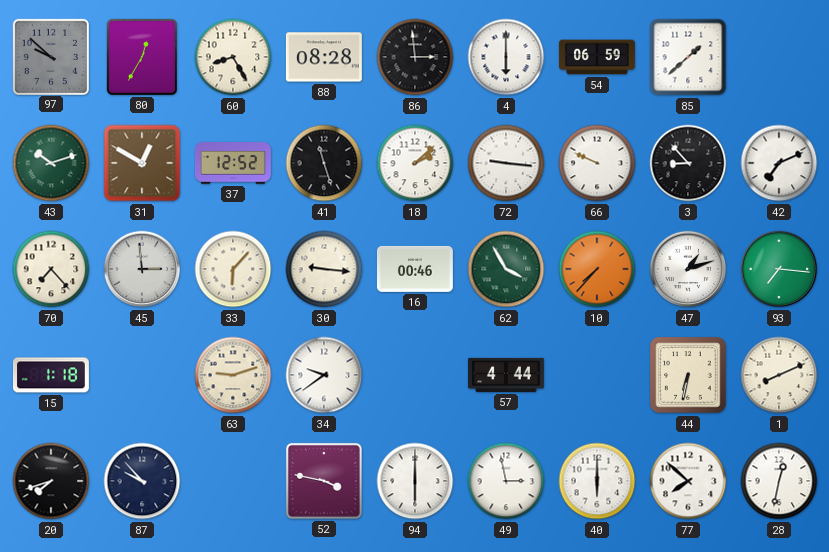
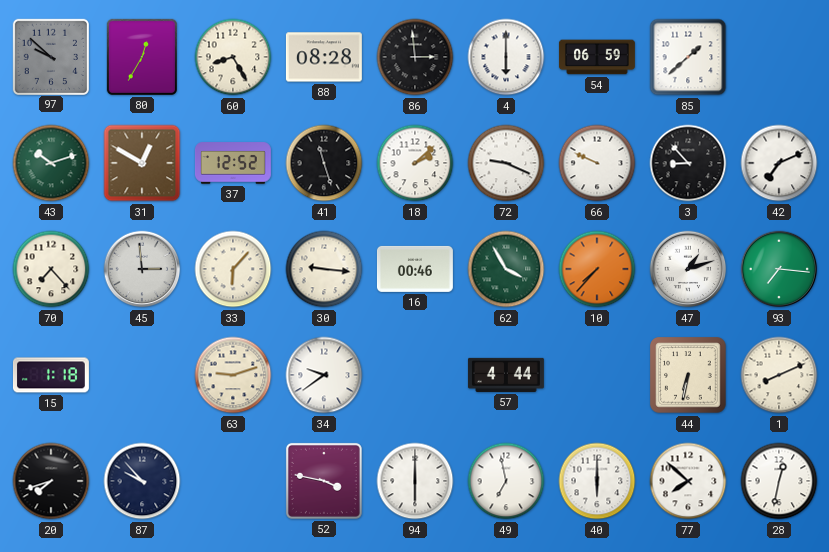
72: 9:16 -> 9:19 (506, 163)
49: 2:58 -> 6:58 (506, 481)
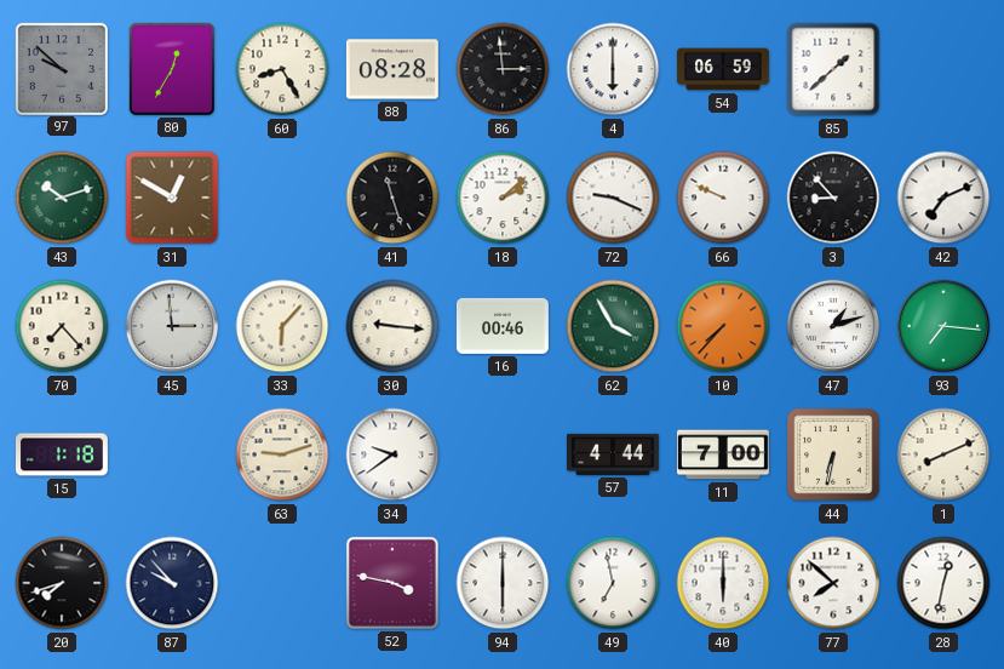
37: 12:52 -> none (233, 163)
11: none -> 7:00 (723, 454)
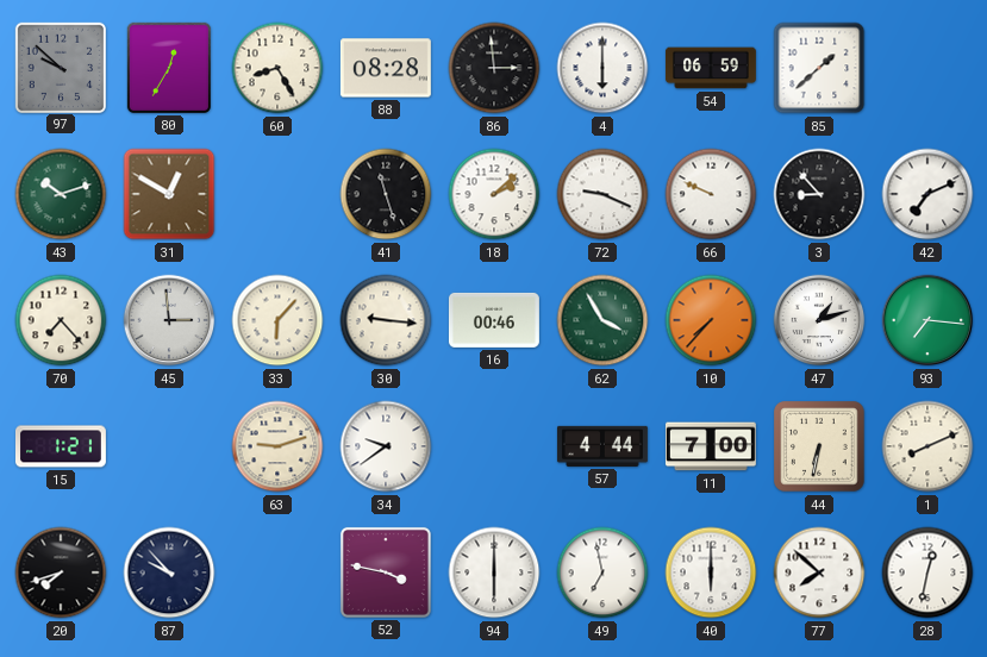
15: 1:18 -> 1:21 (61, 446)
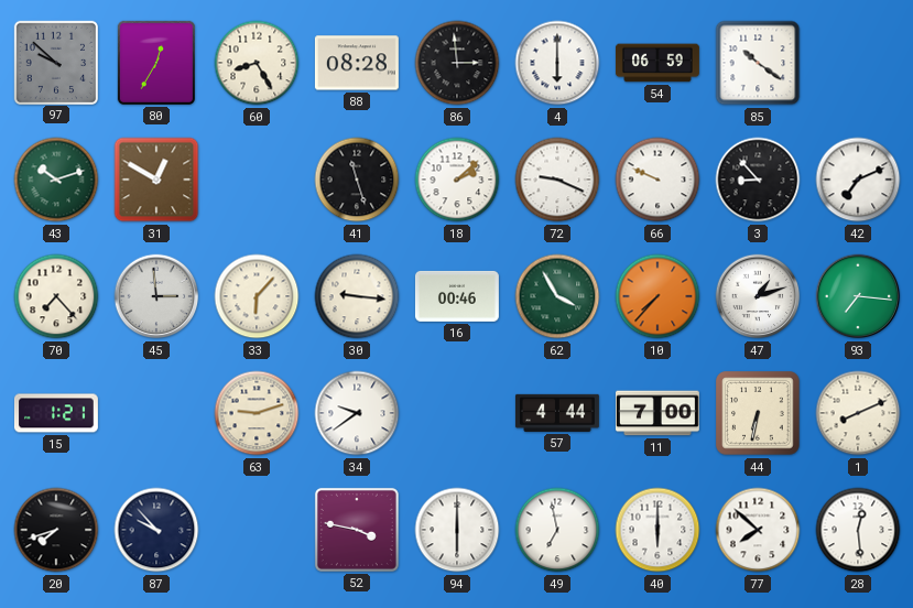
85: 1:38 -> 10:21 (758, 63)
28: 12:32 -> 12:29 (858, 530)
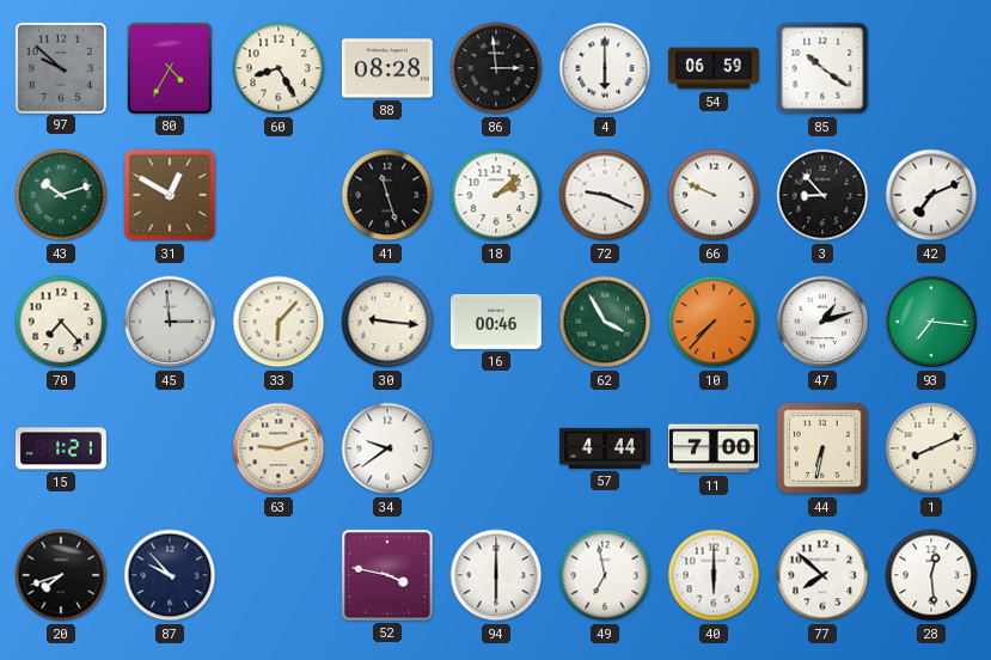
80: 12:35 -> 4:35 (170, 68)
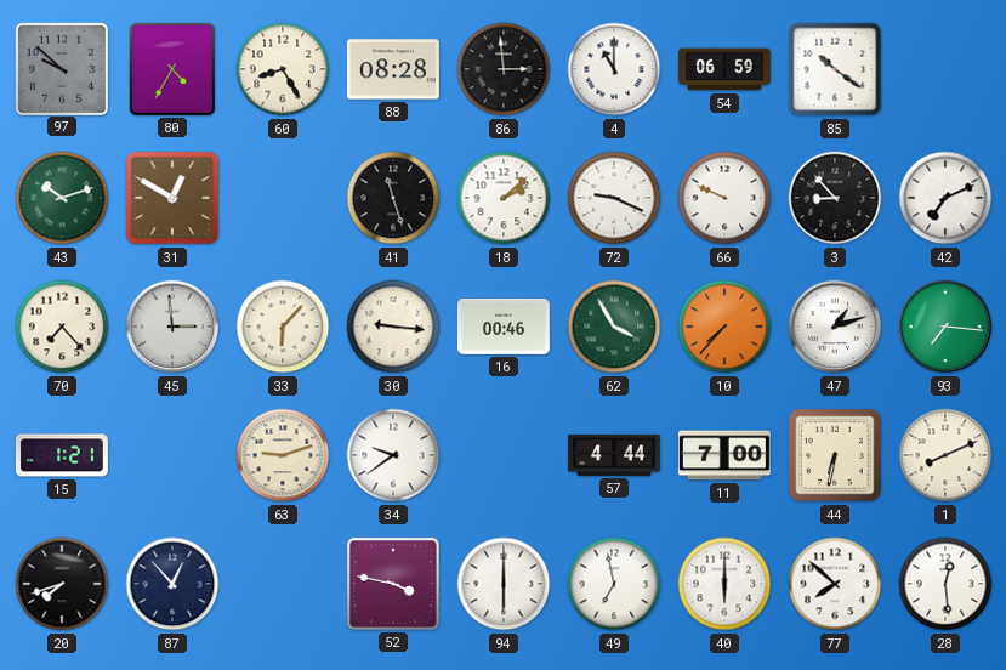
4: 6:00 -> 11:00 (614, 69)
87: 9:53 -> 12:53 (172, 584)
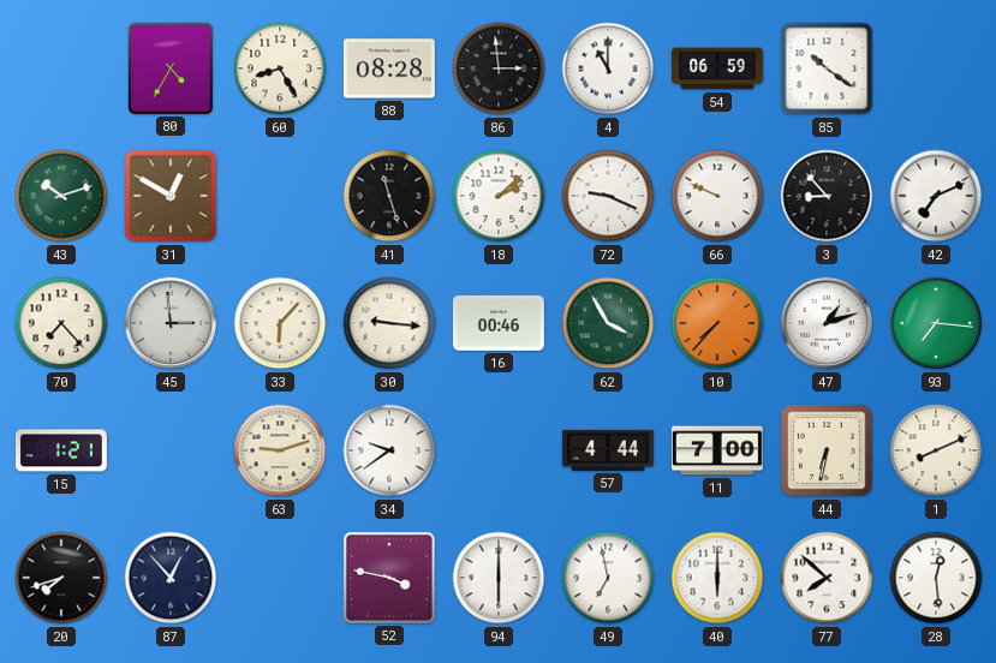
97: 9:52 -> none (61, 68)
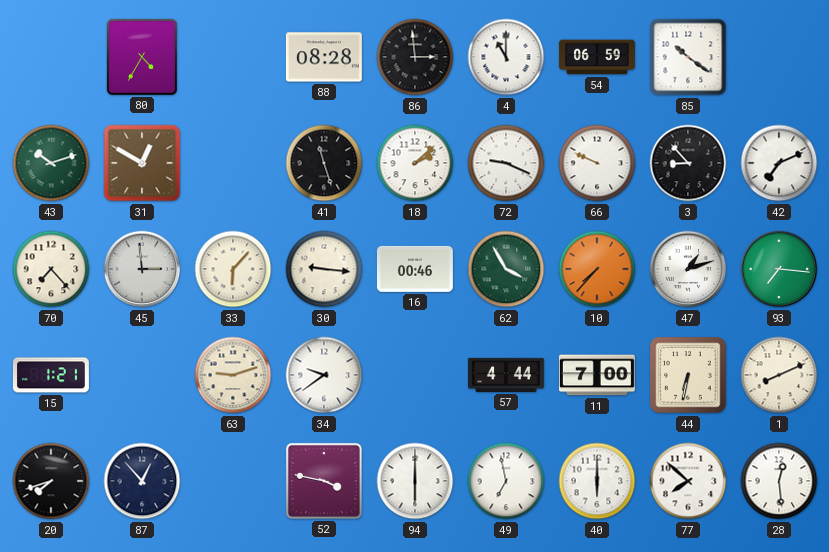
60: 8:25 -> none (280, 68)
